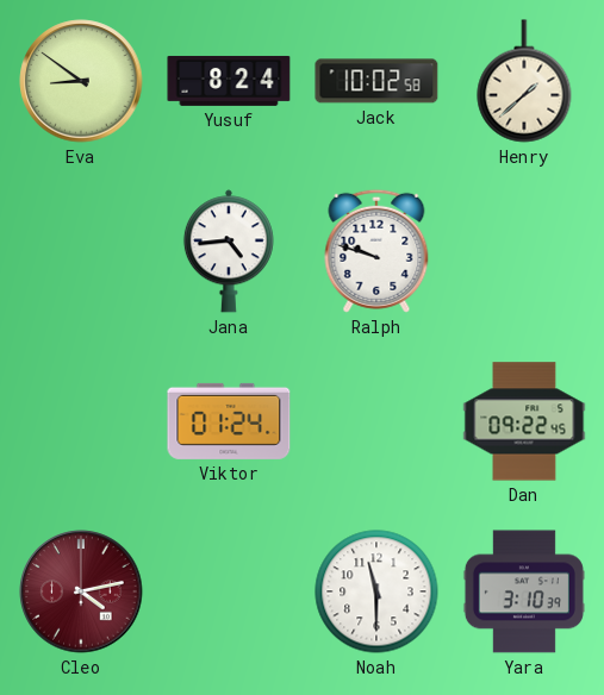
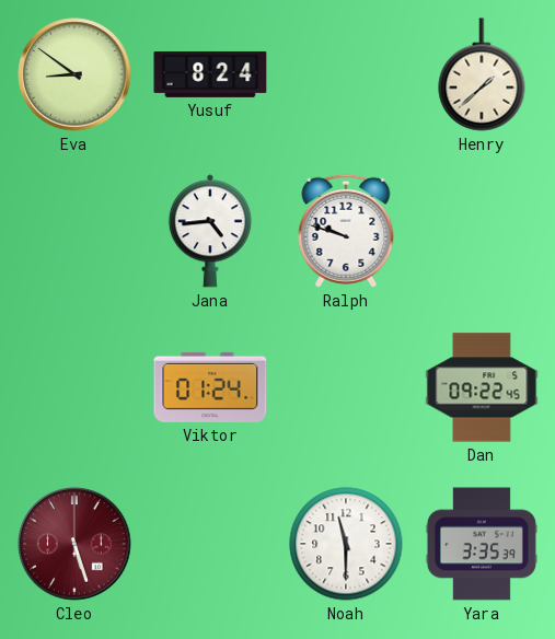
Jack: 10:02 -> none (376, 81)
Cleo: 4:13 -> 5:27 (74, 544)
Yara: 3:10 -> 3:35 (482, 544)
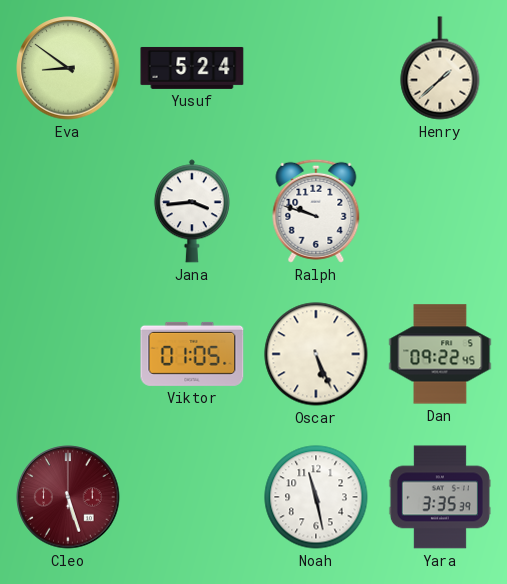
Yusuf: 8:24 -> 5:24 (192, 68)
Jana: 4:44 -> 3:44 (192, 211)
Viktor: 01:24 -> 01:05 (192, 354)
Oscar: none -> 5:26 (316, 354)
Noah: 11:30 -> 11:28 (316, 497)
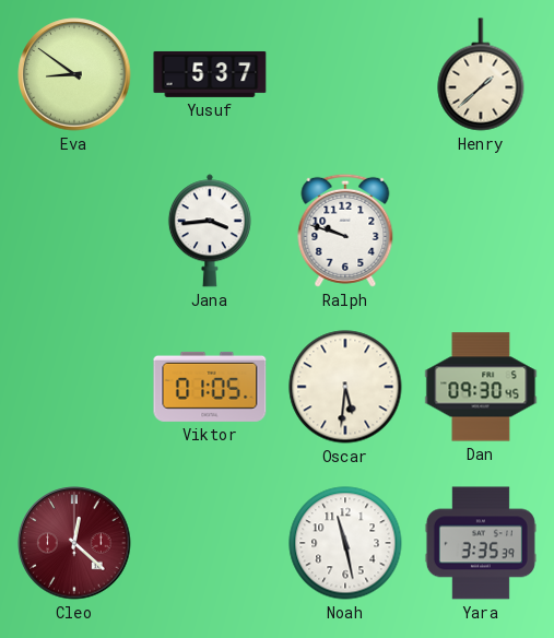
Yusuf: 5:24 -> 5:37 (210, 74)
Oscar: 5:26 -> 5:31 (345, 387)
Dan: 09:22 -> 09:30 (481, 387)
Cleo: 5:27 -> 12:22 (74, 543)
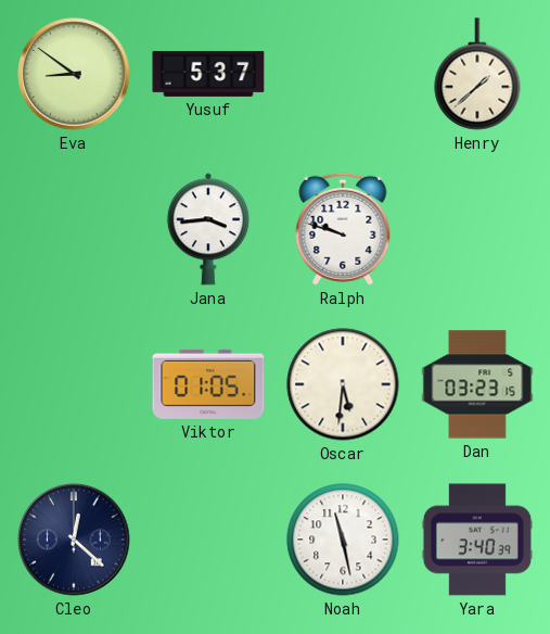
Dan: 09:30 -> 03:23 (477, 384)
Cleo dial: burgundy -> navy (74, 540)
Yara: 3:35 -> 3:40 (477, 540)
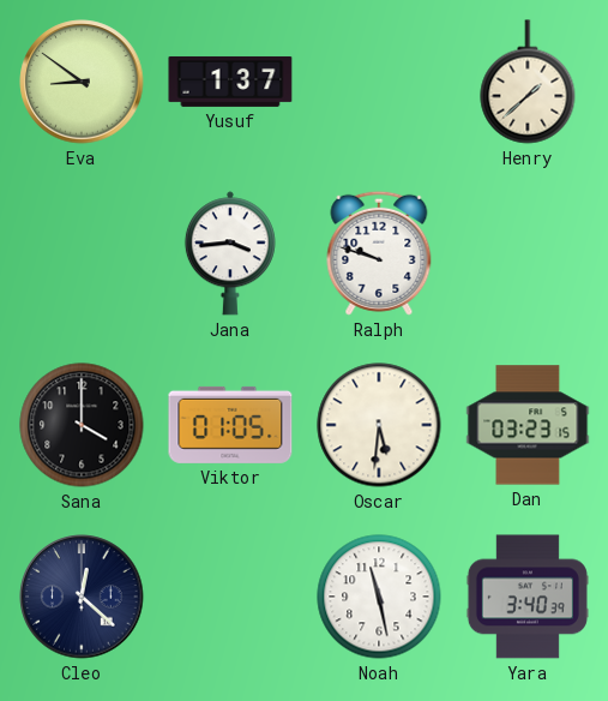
Yusuf: 5:37 -> 1:37 (230, 82)
Sana: none -> 4:00 (82, 425)
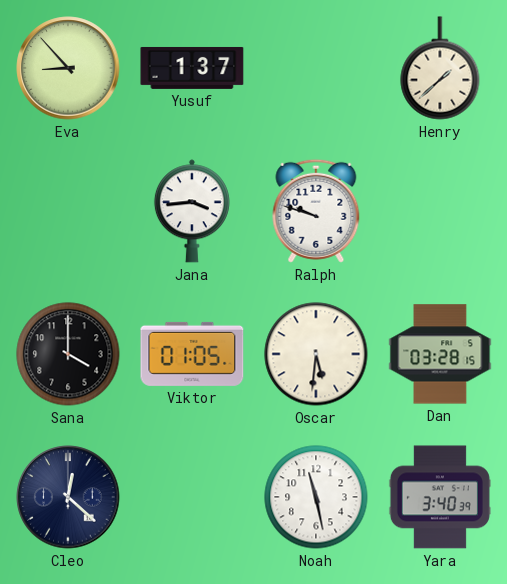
Eva: 8:51 -> 8:53 (68, 68)
Dan: 03:23 -> 03:28 (440, 354)
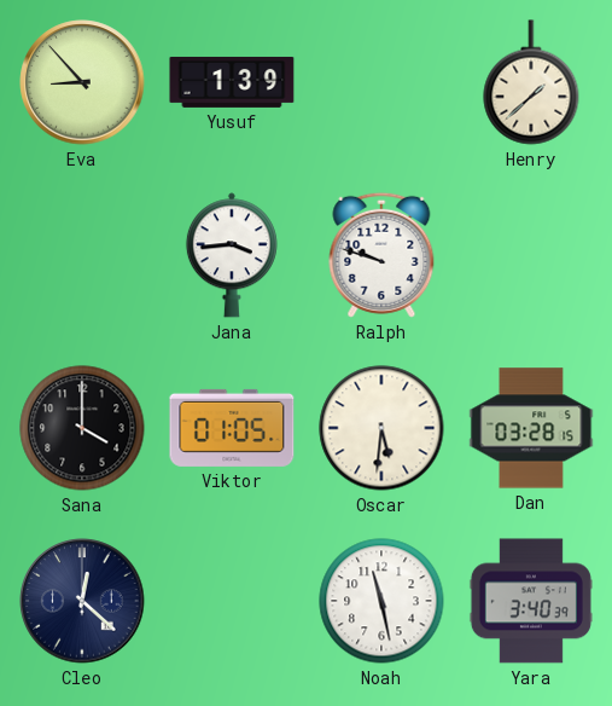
Yusuf: 1:37 -> 1:39 (232, 82)
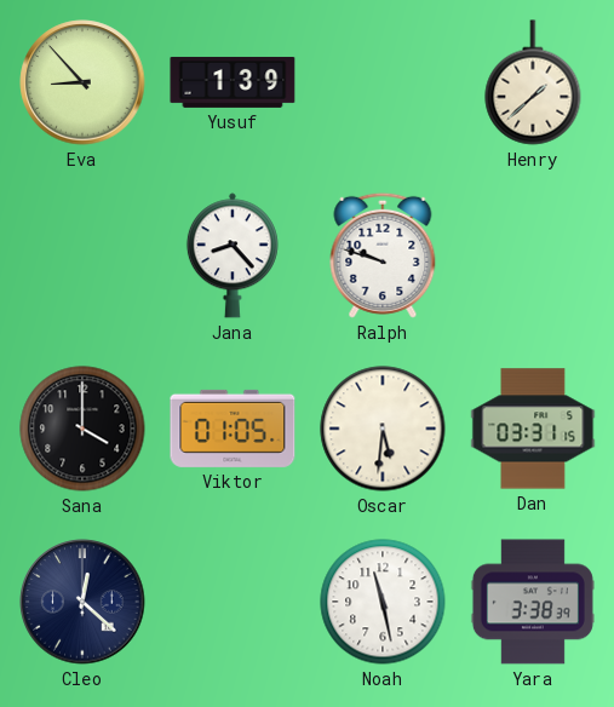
Jana: 3:44 -> 8:23 (233, 255)
Dan: 03:28 -> 03:31 (533, 429)
Yara: 3:40 -> 3:38 (533, 602)
